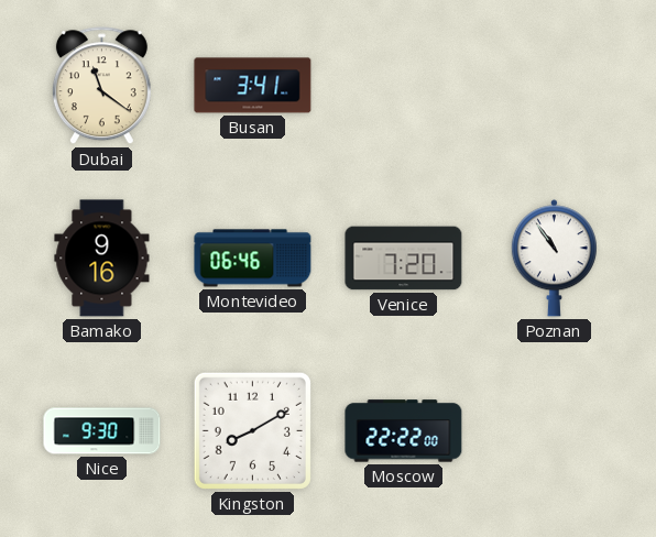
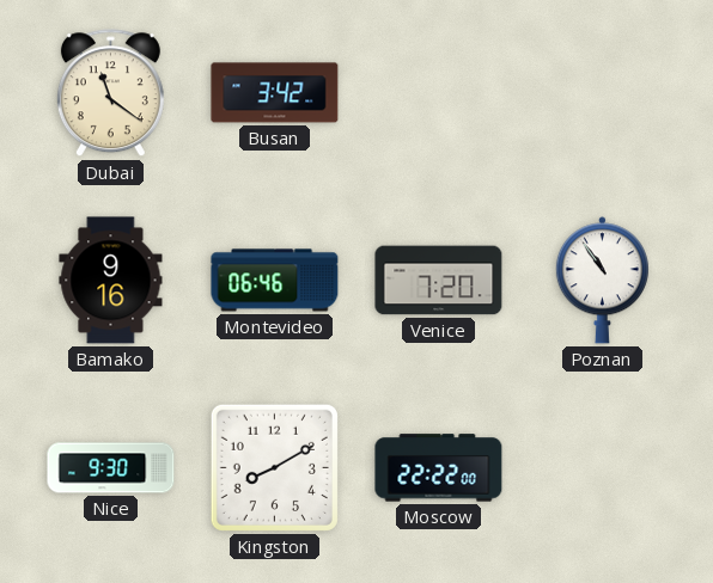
Busan: 3:41 -> 3:42 (275, 93)
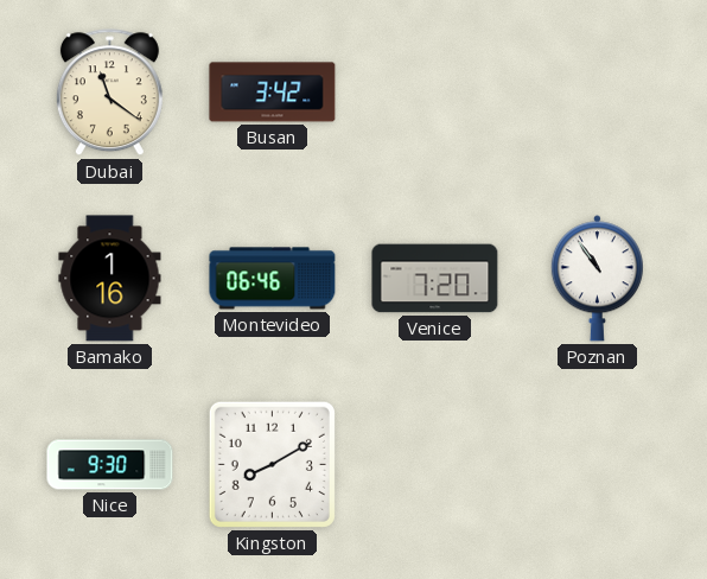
Bamako: 9:16 -> 1:16 (110, 279)
Moscow: 22:22 -> none (439, 468)
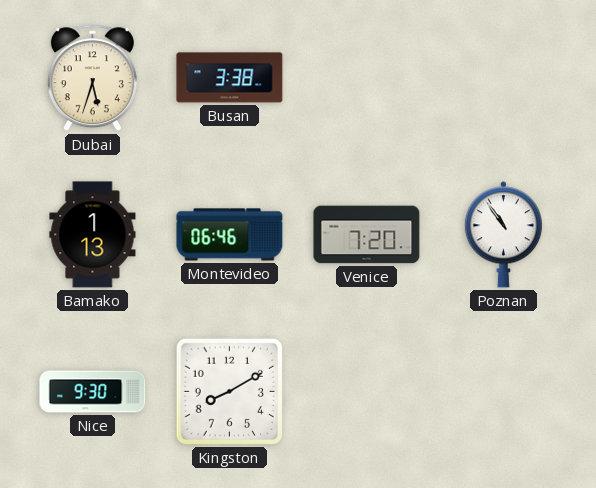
Dubai: 11:21 -> 5:33 (92, 78)
Busan: 3:42 -> 3:38 (230, 78)
Bamako: 1:16 -> 1:13 (93, 235)
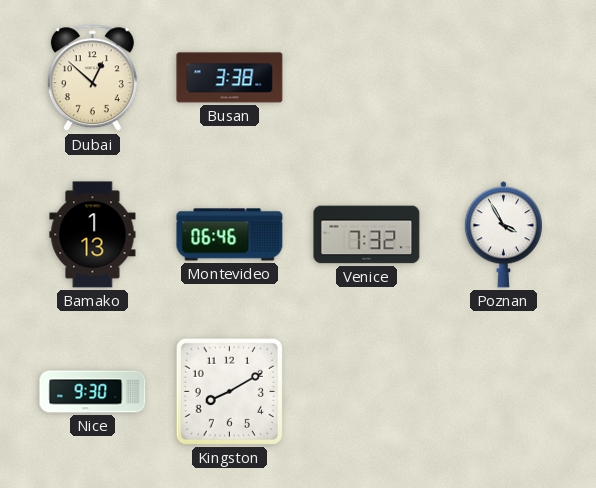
Dubai: 5:33 -> 12:52 (92, 78)
Venice: 7:20 -> 7:32 (367, 235)
Poznan: 10:54 -> 3:55 (503, 235)
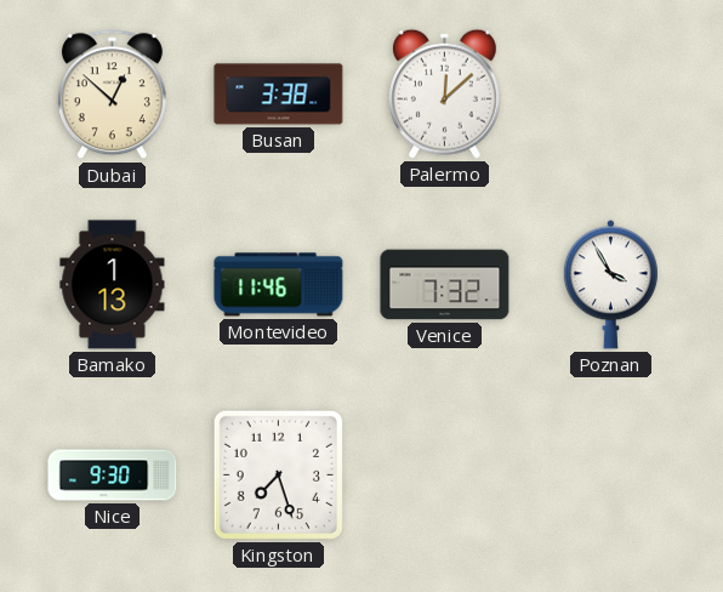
Palermo: none -> 12:08 (444, 93)
Montevideo: 06:46 -> 11:46 (279, 285)
Kingston: 8:10 -> 7:27 (278, 474)
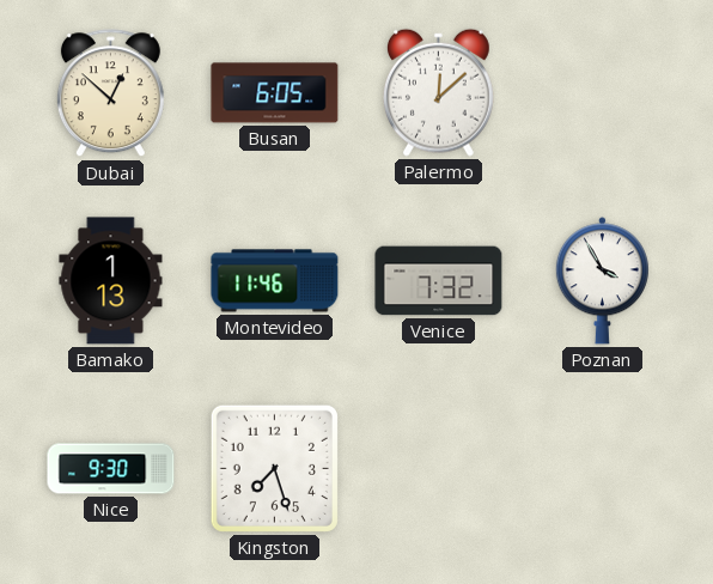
Busan: 3:38 -> 6:05 (275, 93)
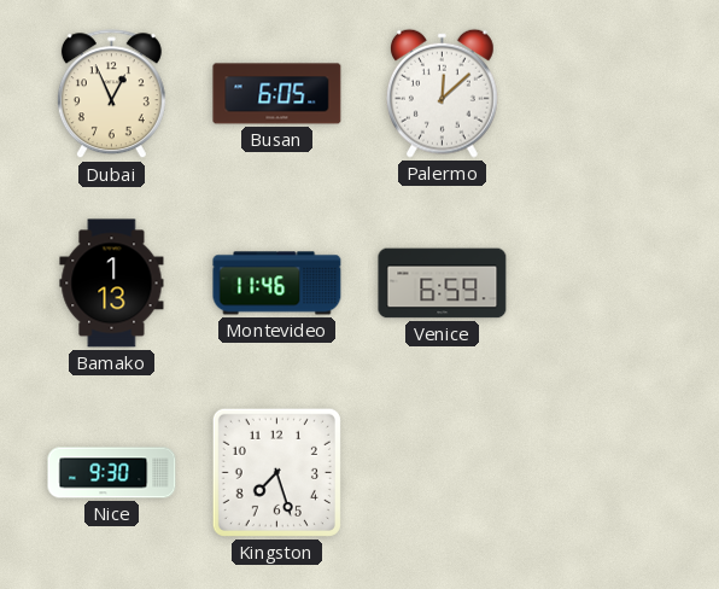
Dubai: 12:52 -> 12:56 (111, 94)
Venice: 7:32 -> 6:59 (443, 284)
Poznan: 3:55 -> none (602, 281)
